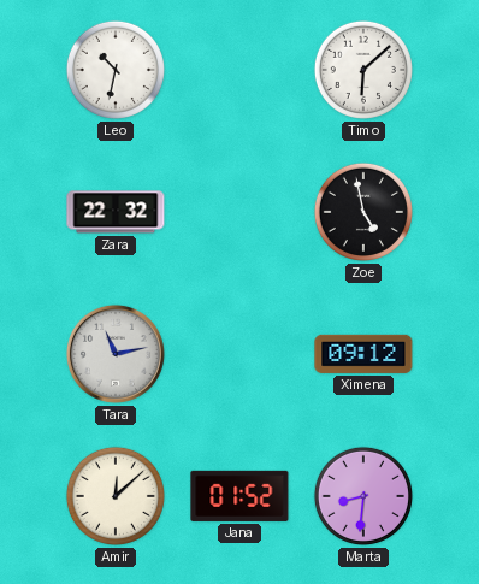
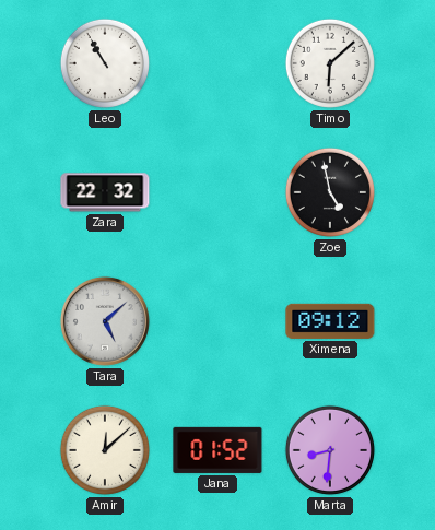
Leo: 10:32 -> 10:55 (105, 63)
Tara: 11:13 -> 5:08 (105, 321)
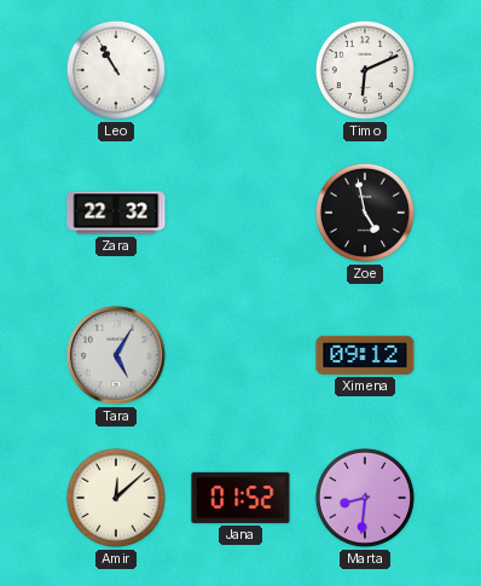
Timo: 6:08 -> 6:11 (365, 70)
Tara: 5:08 -> 5:05 (116, 355)
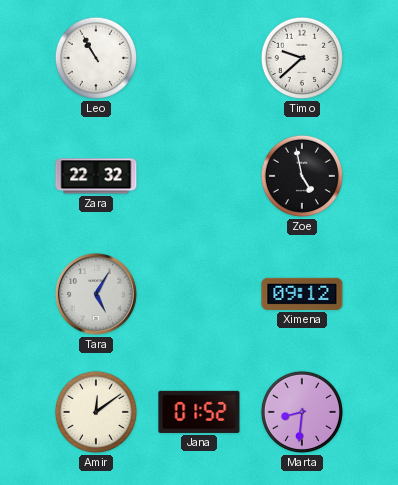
Timo: 6:11 -> 9:38 (302, 58)
Amir: 12:08 -> 12:09 (96, 412)
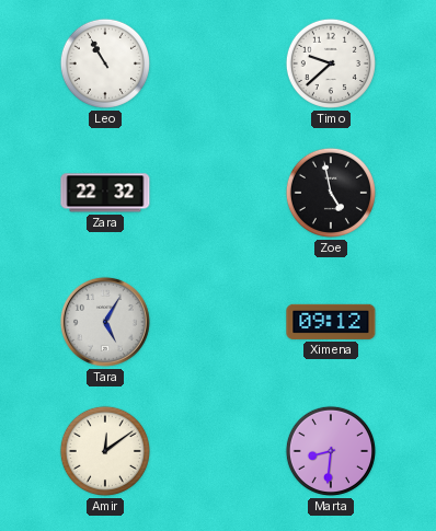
Jana: 01:52 -> none (199, 412)
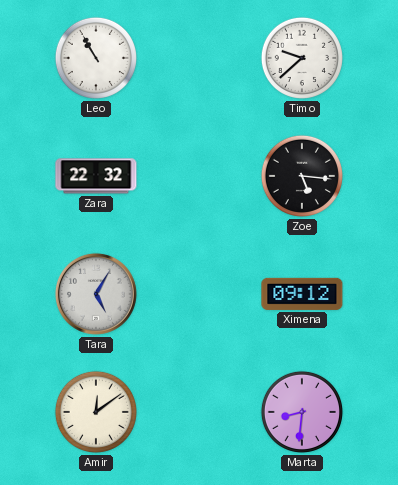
Zoe: 4:58 -> 5:16 (302, 176)
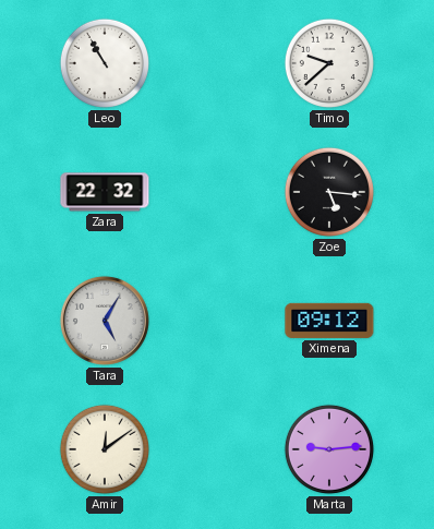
Marta: 8:31 -> 9:14 (329, 449)
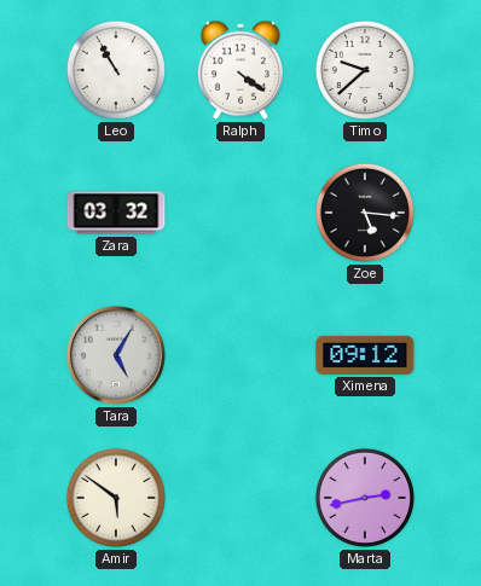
Ralph: none -> 4:21 (240, 70)
Zara: 22:32 -> 03:32 (116, 213)
Amir: 12:09 -> 5:51 (116, 498)
Marta: 9:14 -> 2:43 (365, 498)
